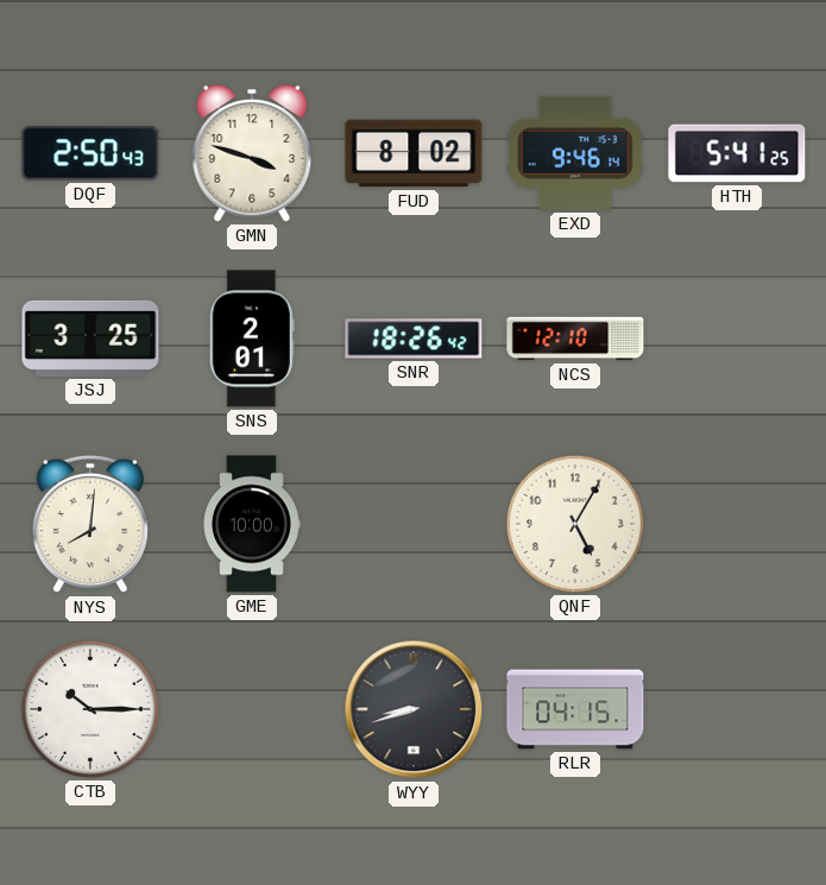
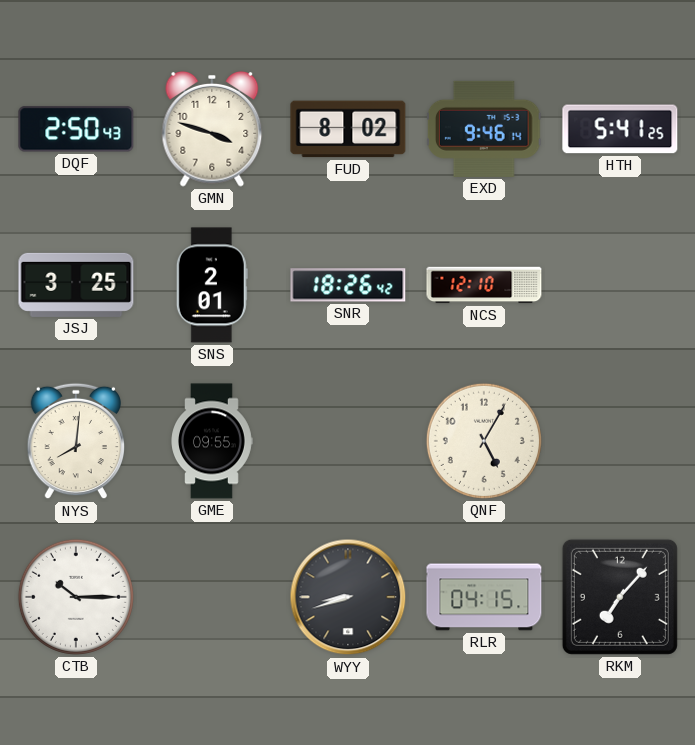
GME: 10:00 -> 09:55 (212, 441)
RKM: none -> 7:07 (620, 597)
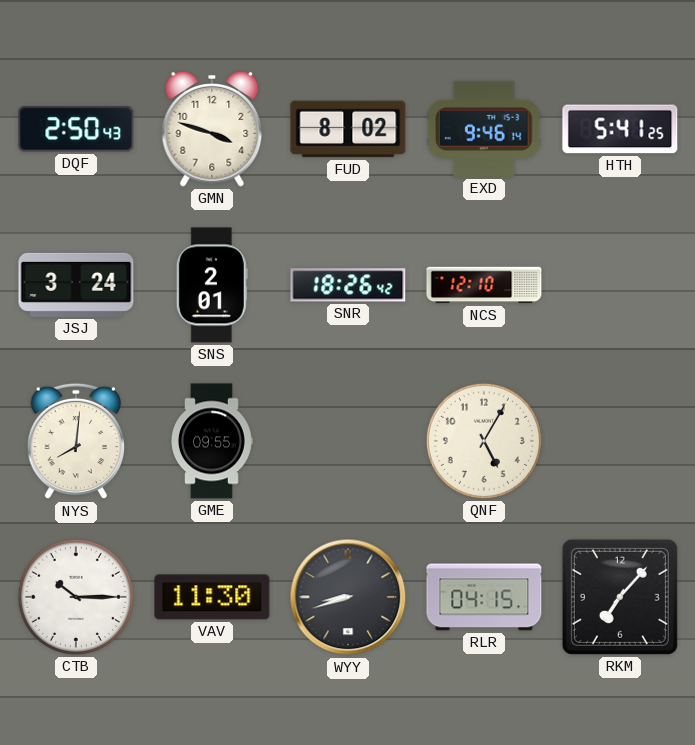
JSJ: 3:25 -> 3:24 (76, 285)
VAV: none -> 11:30 (212, 597)
